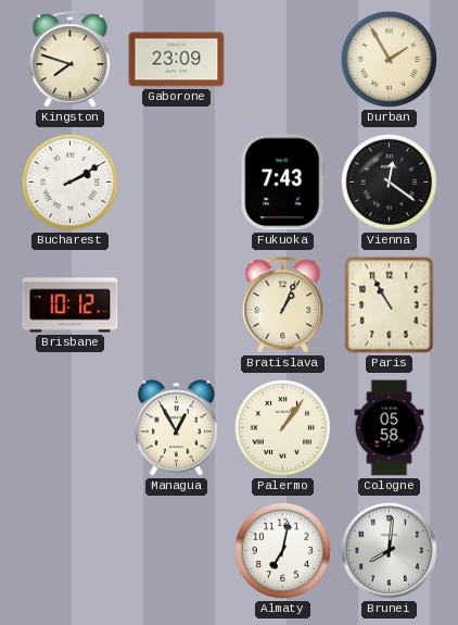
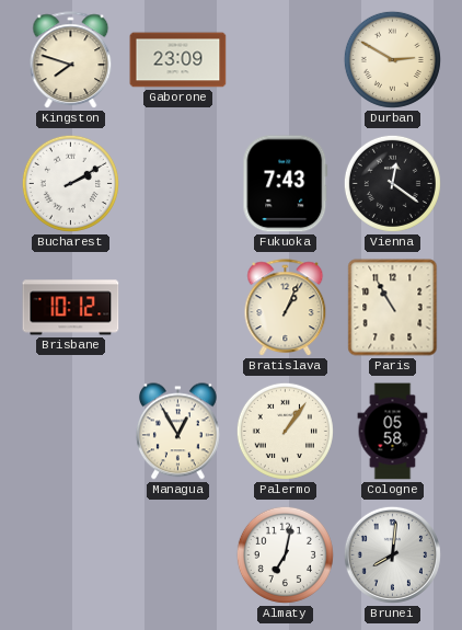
Durban: 1:55 -> 2:50 (392, 59)
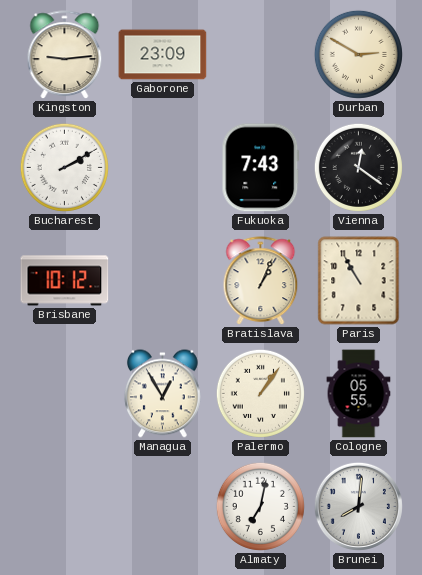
Kingston: 7:48 -> 9:14 (65, 55)
Cologne: 05:58 -> 05:55 (359, 394)
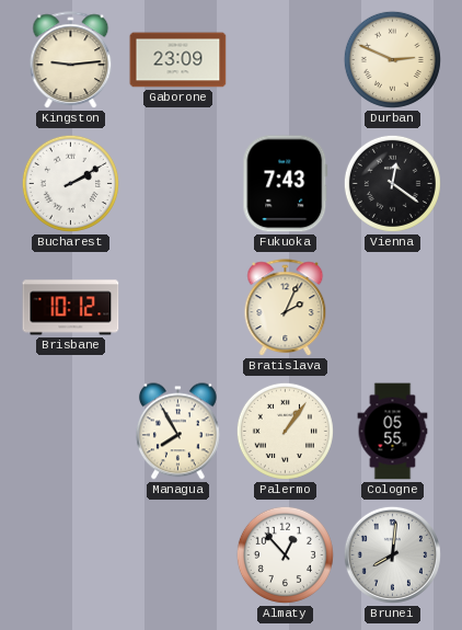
Durban: 2:50 -> 2:49 (392, 59)
Bratislava: 1:04 -> 2:04 (286, 308)
Paris: 10:55 -> none (359, 281)
Managua: 12:55 -> 7:55 (177, 432)
Almaty: 7:02 -> 12:53 (285, 554)
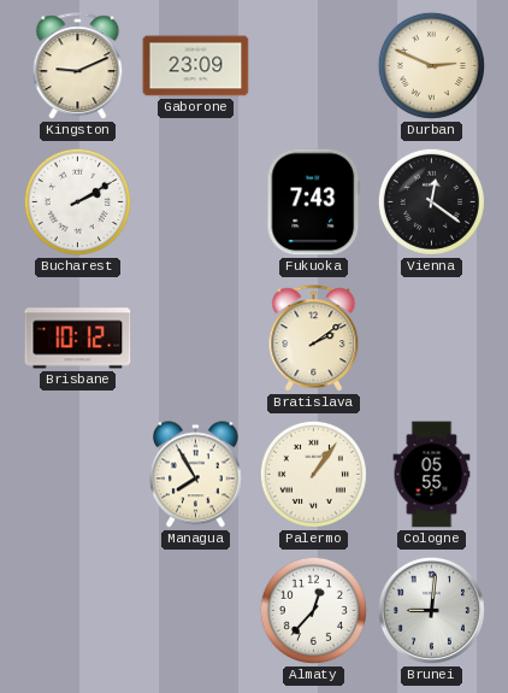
Kingston: 9:14 -> 9:11 (78, 66)
Bratislava: 2:04 -> 2:09 (314, 339)
Almaty: 12:53 -> 12:37 (313, 610)
Brunei: 8:01 -> 9:01 (431, 610)
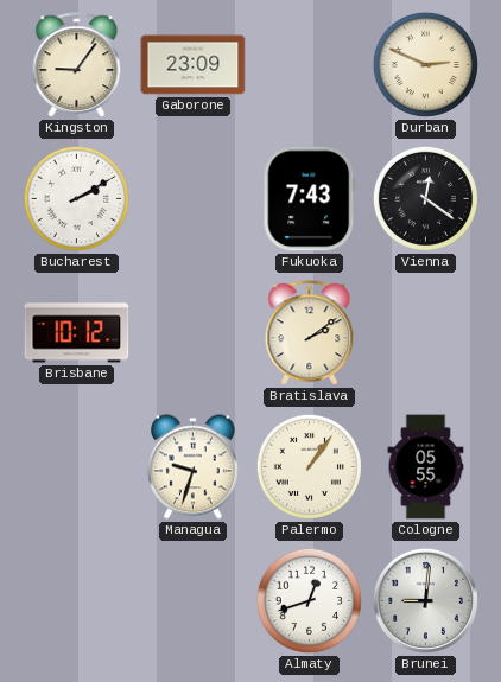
Kingston: 9:11 -> 9:06 (77, 65)
Managua: 7:55 -> 9:33 (192, 467)
Almaty: 12:37 -> 12:42 (309, 600)
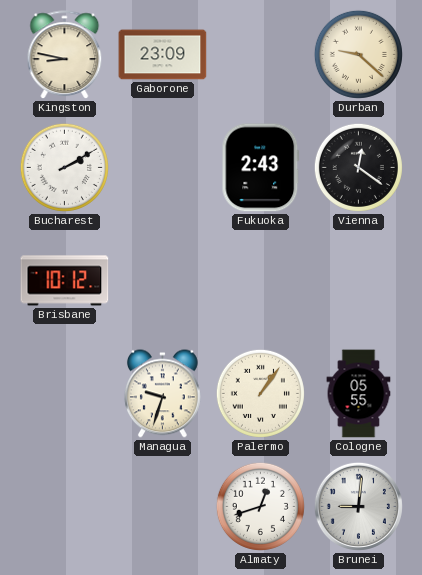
Kingston: 9:06 -> 8:47 (65, 55)
Durban: 2:49 -> 9:22 (358, 54)
Fukuoka: 7:43 -> 2:43 (261, 168)
Bratislava: 2:09 -> none (310, 333)
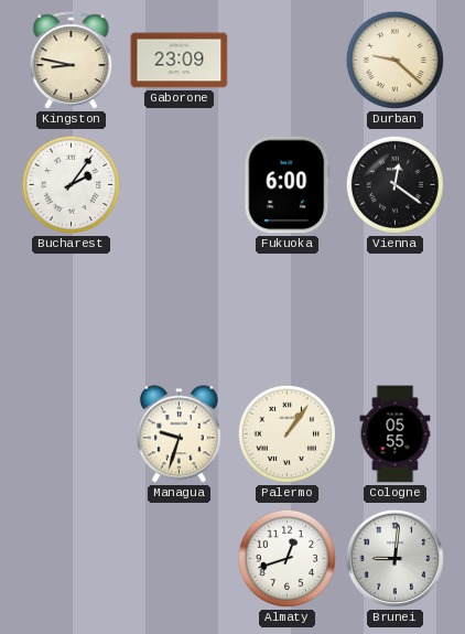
Bucharest: 2:10 -> 2:06 (71, 184)
Fukuoka: 2:43 -> 6:00 (288, 185)
Brisbane: 10:12 -> none (65, 281)
